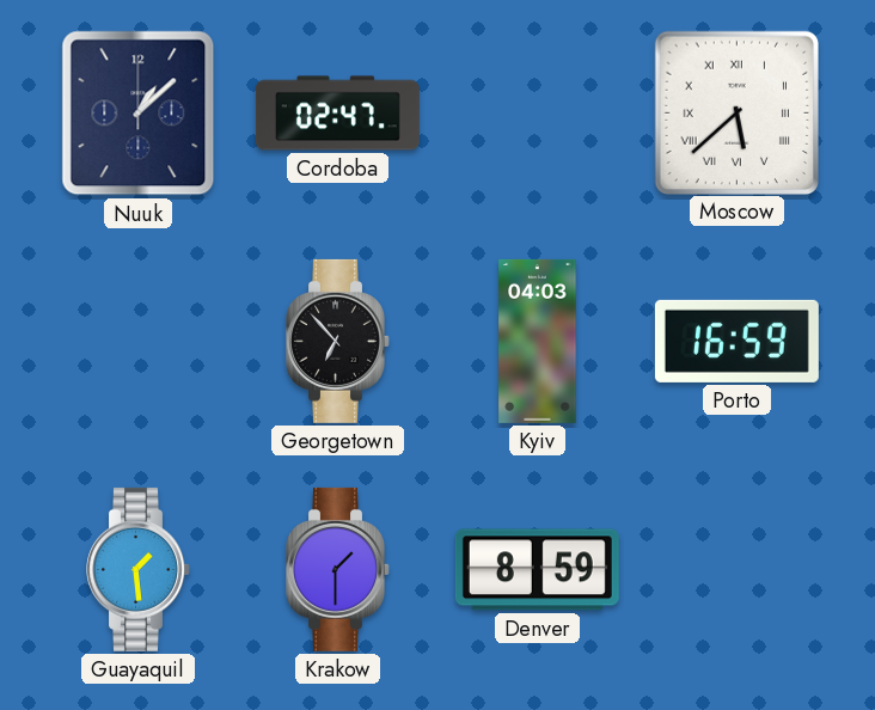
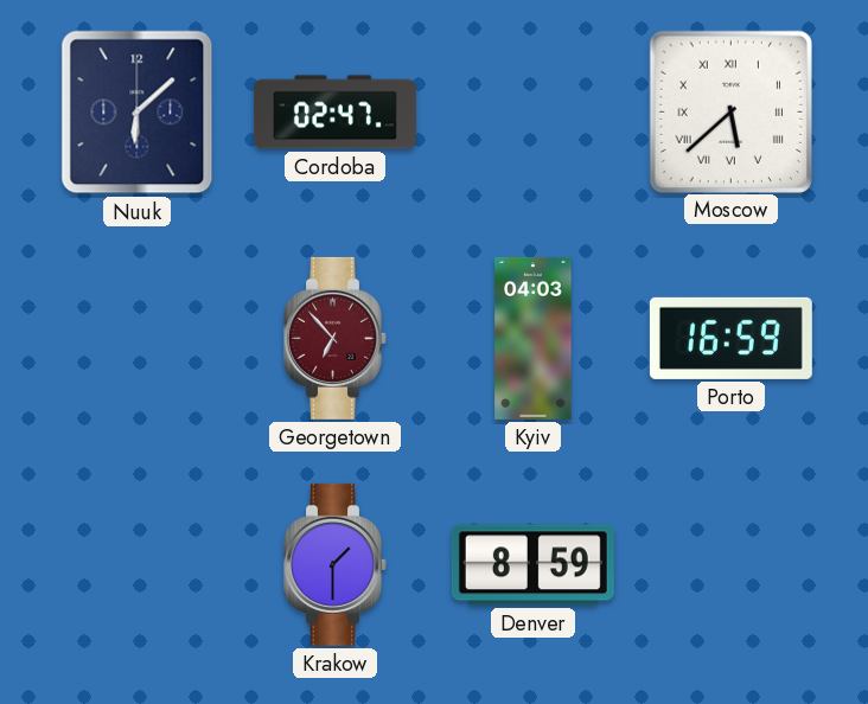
Nuuk: 1:08 -> 6:08 (138, 113)
Georgetown dial: black -> burgundy (336, 338)
Guayaquil: 1:29 -> none (139, 569)
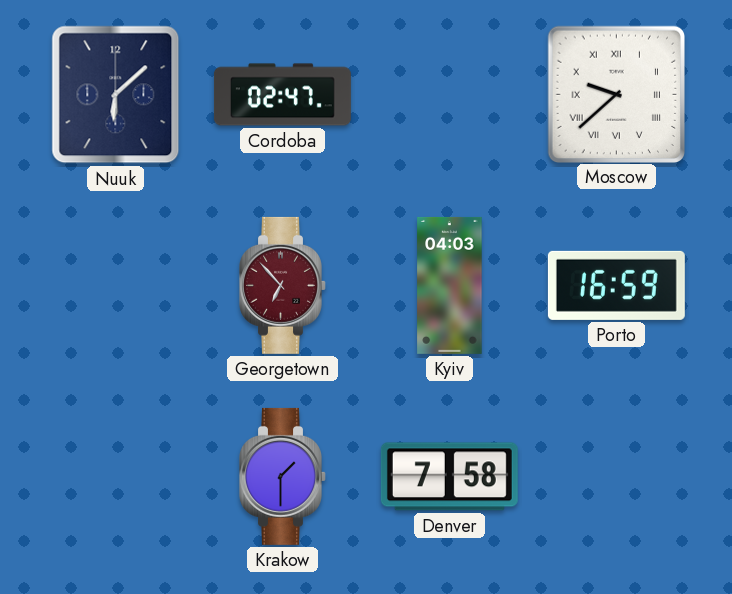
Moscow: 5:38 -> 9:38 (616, 94)
Denver: 8:59 -> 7:58 (449, 477)
